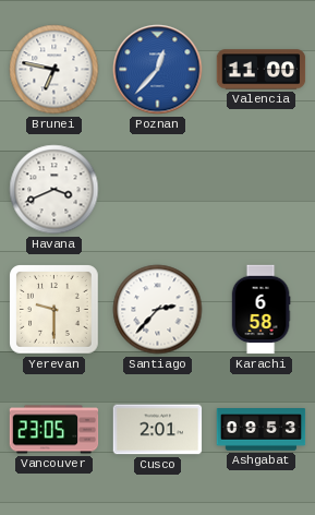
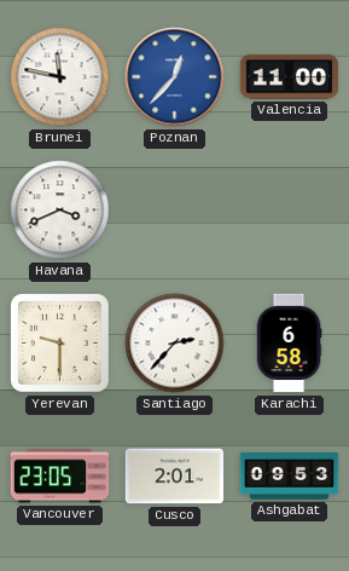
Brunei: 6:47 -> 11:47 (60, 77)
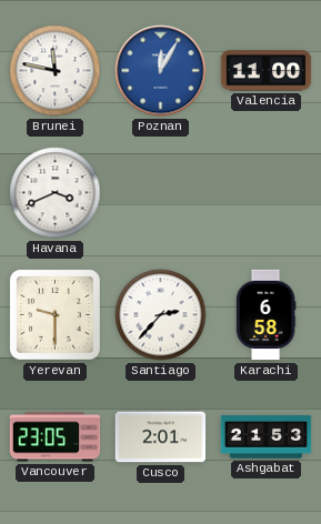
Poznan: 12:37 -> 12:05 (161, 71)
Ashgabat: 09:53 -> 21:53 (267, 437)
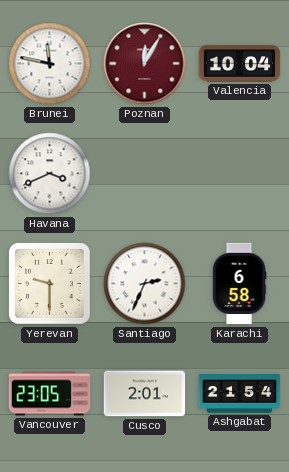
Poznan dial: blue -> burgundy (145, 64)
Valencia: 11:00 -> 10:04 (240, 64)
Santiago: 2:37 -> 2:34 (145, 284)
Ashgabat: 21:53 -> 21:54 (240, 394)
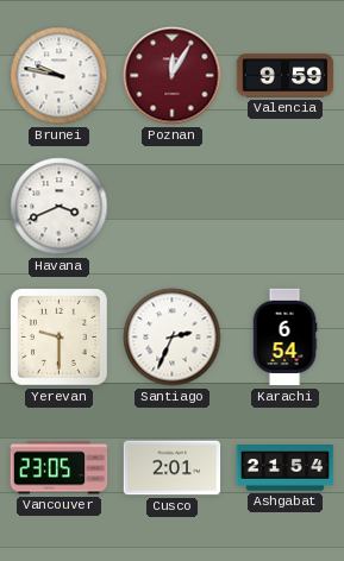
Brunei: 11:47 -> 9:47 (60, 76)
Valencia: 10:04 -> 9:59 (286, 76)
Karachi: 6:58 -> 6:54 (284, 338)
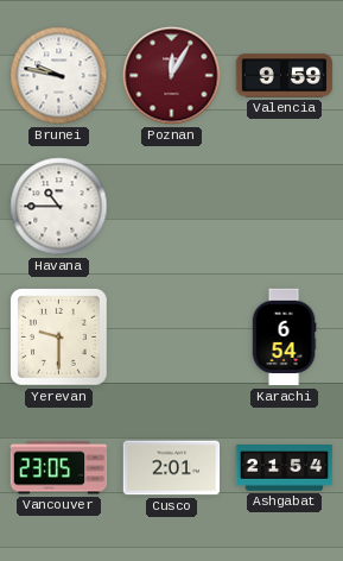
Havana: 3:41 -> 10:45 (59, 207)
Santiago: 2:34 -> none (173, 338)
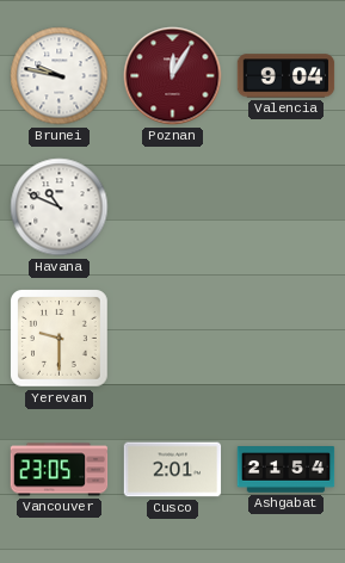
Valencia: 9:59 -> 9:04 (287, 76)
Havana: 10:45 -> 10:49 (60, 208)
Karachi: 6:54 -> none (284, 338)
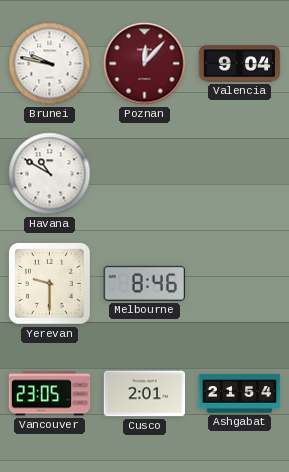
Poznan: 12:05 -> 12:07 (145, 64)
Havana: 10:49 -> 10:50 (50, 174)
Melbourne: none -> 8:46 (144, 283)
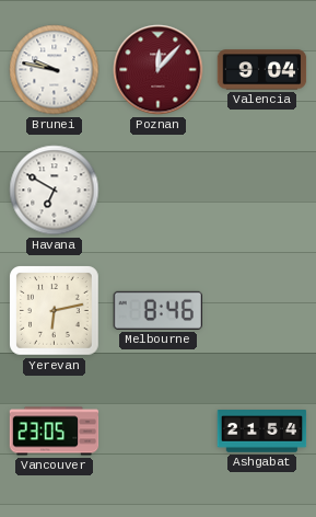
Havana: 10:50 -> 6:50 (55, 191)
Yerevan: 9:30 -> 6:13 (55, 311)
Cusco: 2:01 -> none (145, 394)
